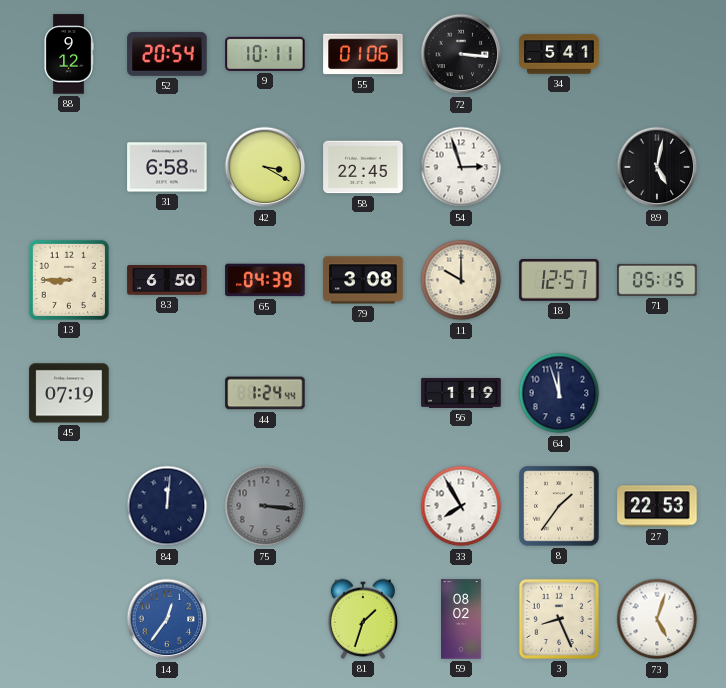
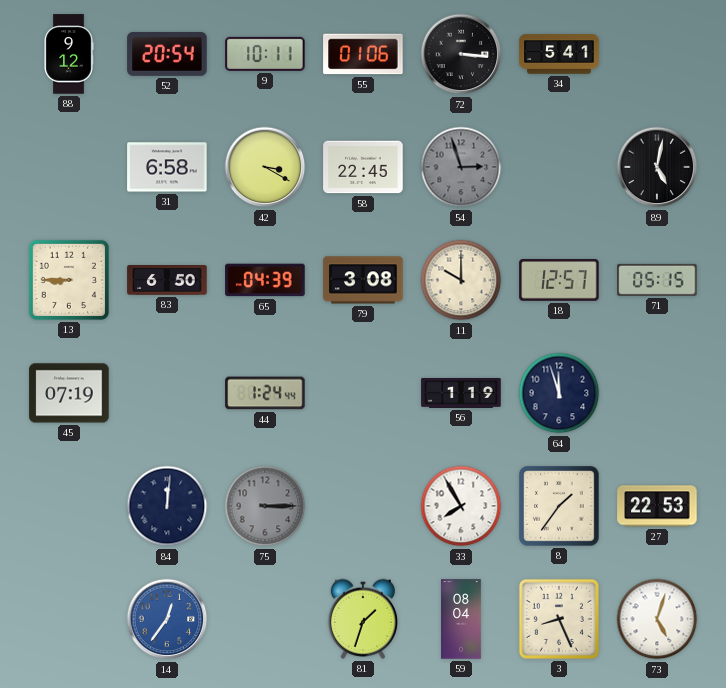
54 dial: white -> grey (461, 167)
75: 3:16 -> 3:15 (265, 506)
59: 08:02 -> 08:04 (461, 619)
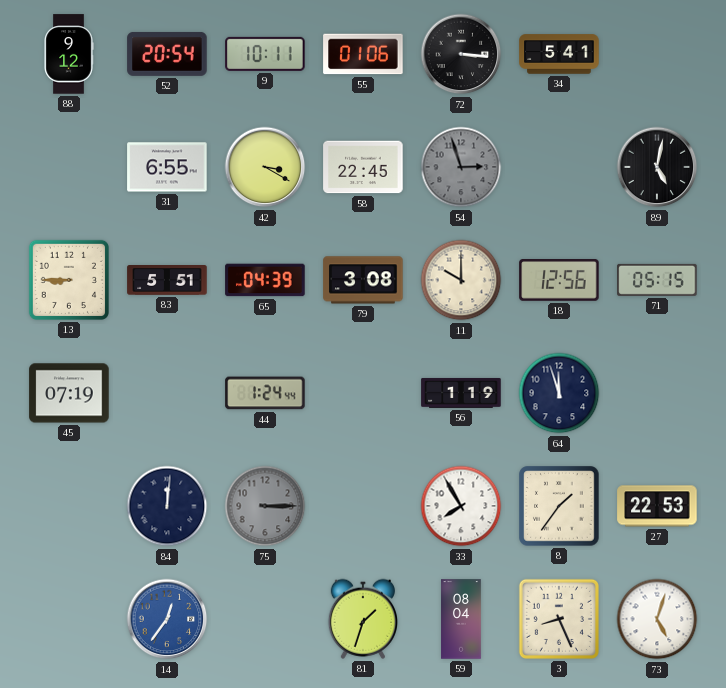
31: 6:58 -> 6:55 (167, 167)
83: 6:50 -> 5:51 (167, 281)
18: 12:57 -> 12:56 (559, 281)
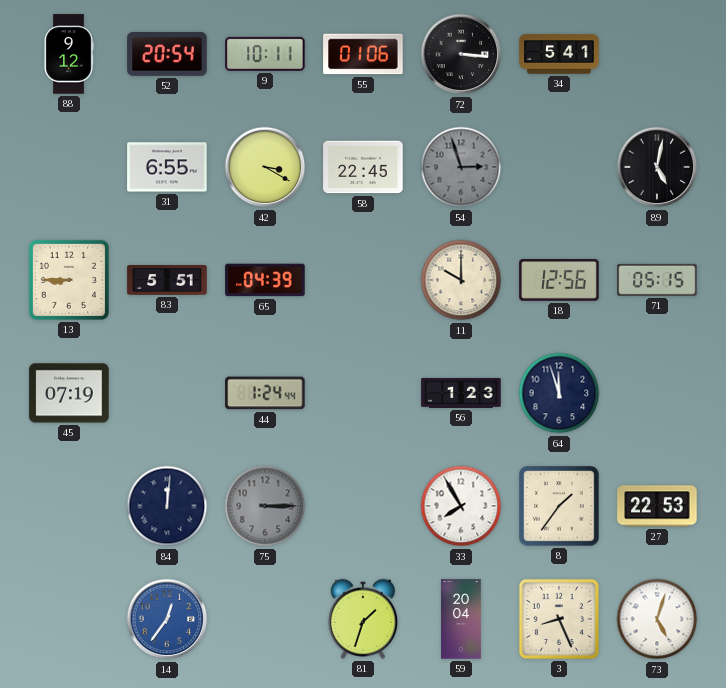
79: 3:08 -> none (363, 280)
56: 1:19 -> 1:23 (461, 393)
59: 08:04 -> 20:04 (461, 619)
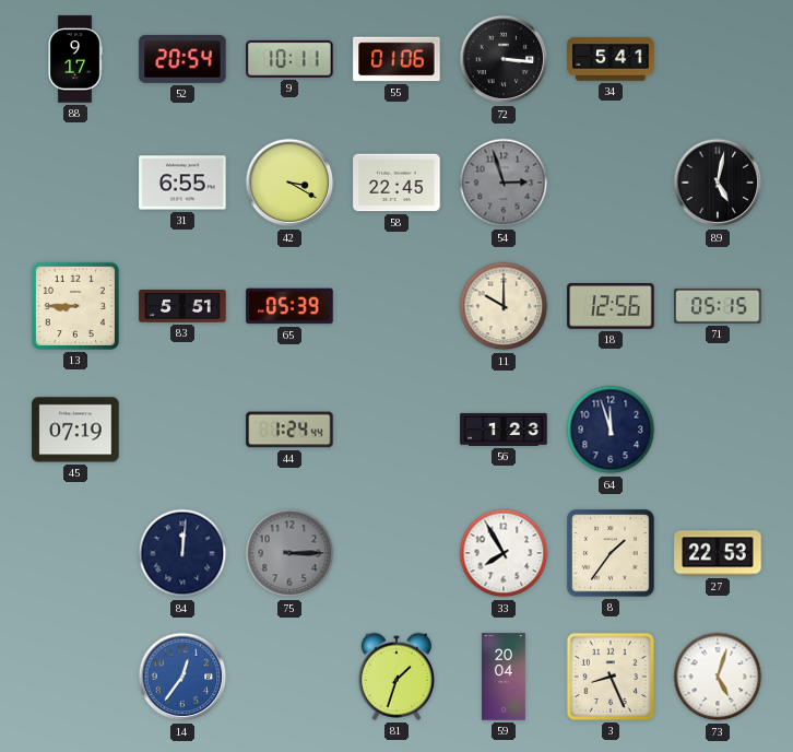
88: 9:12 -> 9:17 (75, 59)
65: 04:39 -> 05:39 (289, 306)
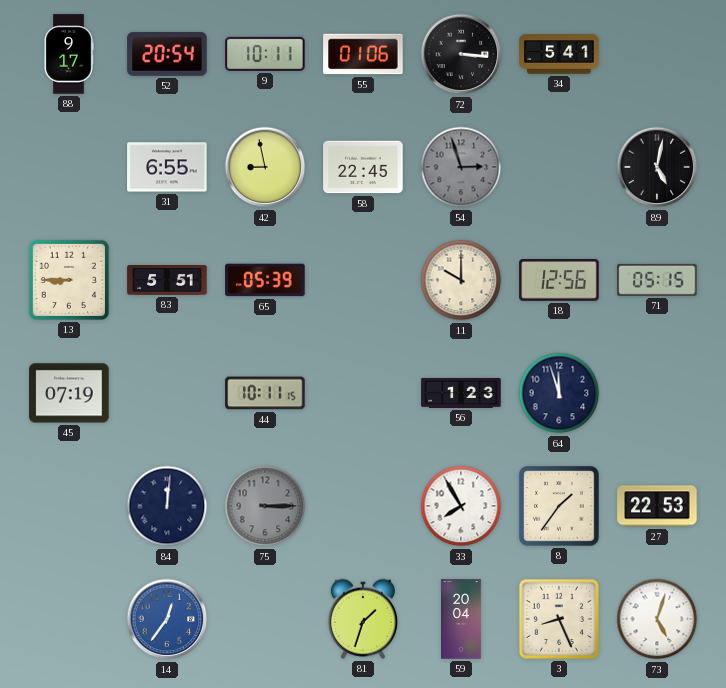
42: 3:20 -> 8:58 (265, 167)
44: 1:24 -> 10:11 (265, 393)
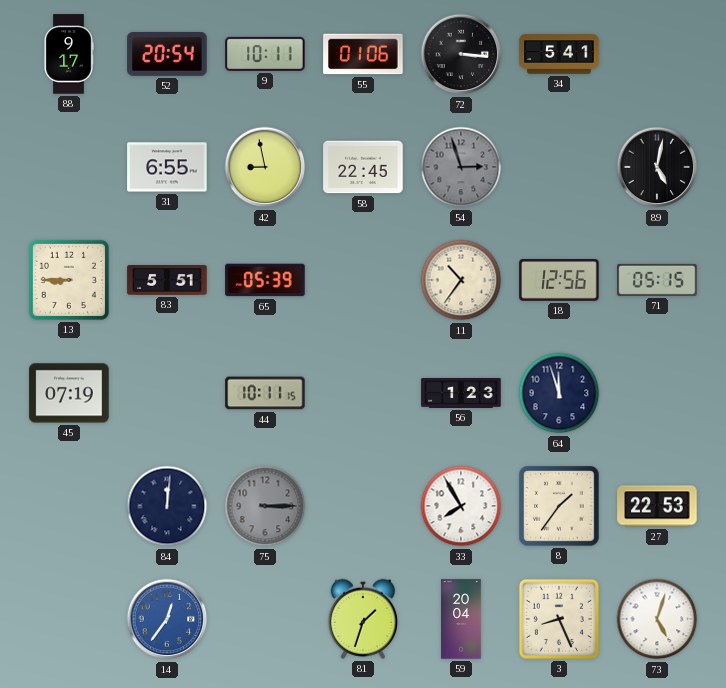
11: 10:00 -> 10:36 (461, 280)
